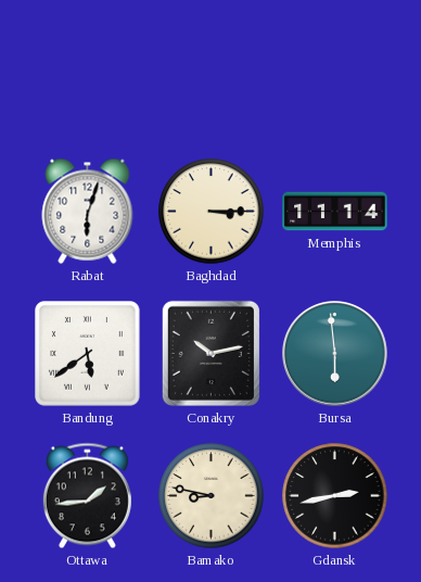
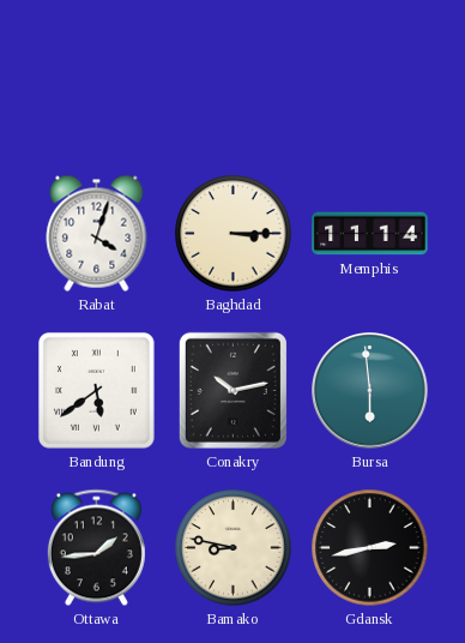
Rabat: 6:03 -> 4:03 (97, 233)
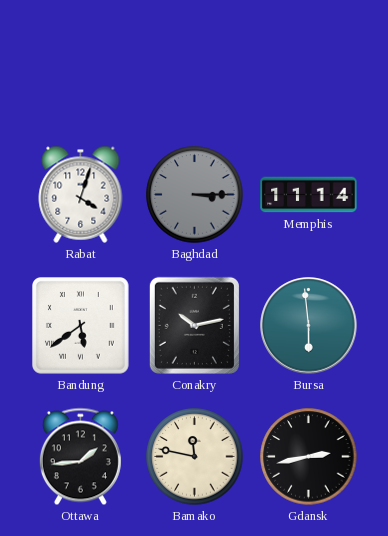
Baghdad dial: cream -> grey (195, 195)
Bamako: 8:47 -> 11:47 (195, 457)
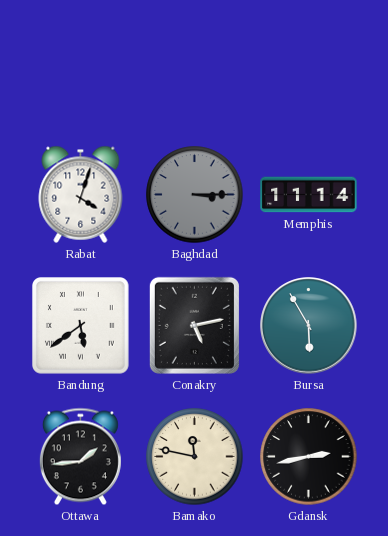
Conakry: 10:13 -> 5:13 (194, 325)
Bursa: 5:59 -> 5:55 (309, 326)
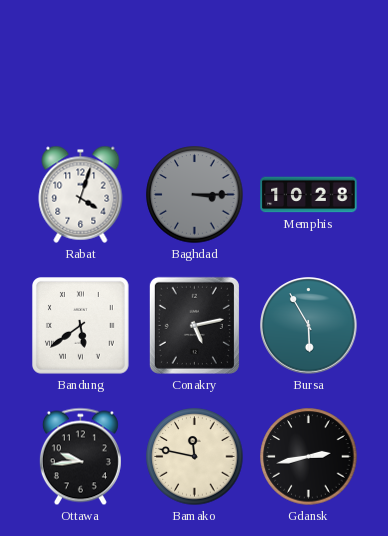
Memphis: 11:14 -> 10:28 (309, 195)
Ottawa: 1:44 -> 9:44 (80, 457)
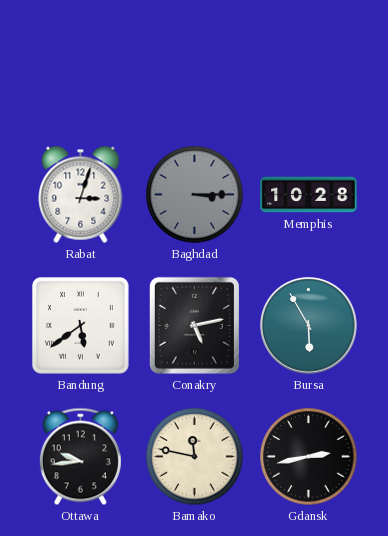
Rabat: 4:03 -> 3:03 (81, 194)
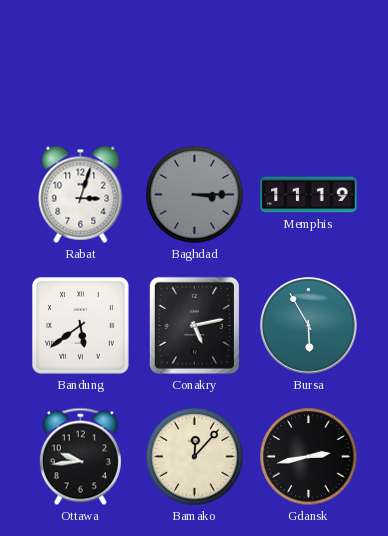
Memphis: 10:28 -> 11:19 (309, 195)
Bamako: 11:47 -> 12:07 (195, 457)
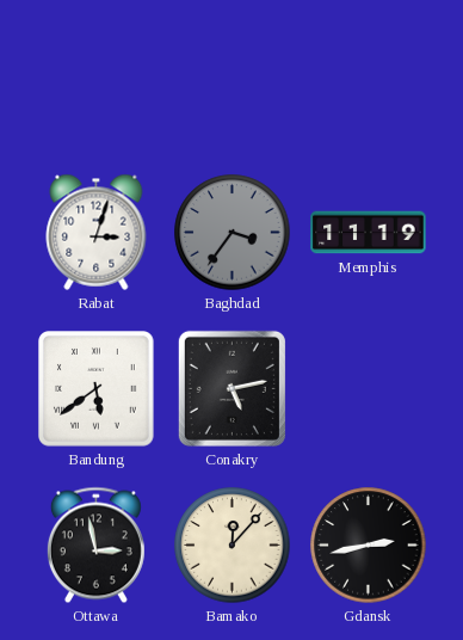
Baghdad: 3:15 -> 3:36 (233, 233)
Bursa: 5:55 -> none (309, 326)
Ottawa: 9:44 -> 2:58 (95, 546)
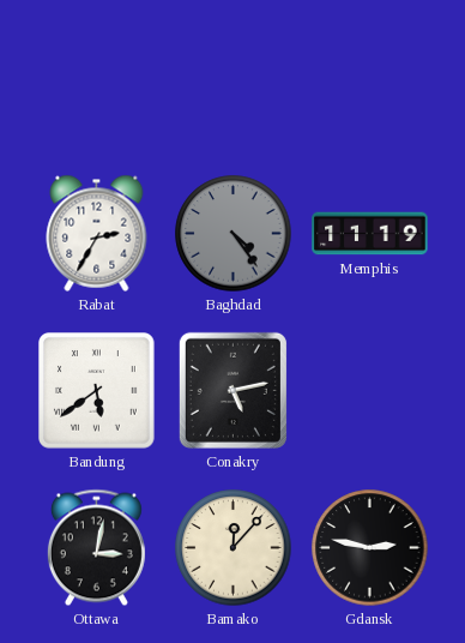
Rabat: 3:03 -> 2:35 (97, 233)
Baghdad: 3:36 -> 4:24 (234, 234)
Ottawa: 2:58 -> 3:02 (96, 548)
Gdansk: 2:43 -> 2:47 (370, 548)
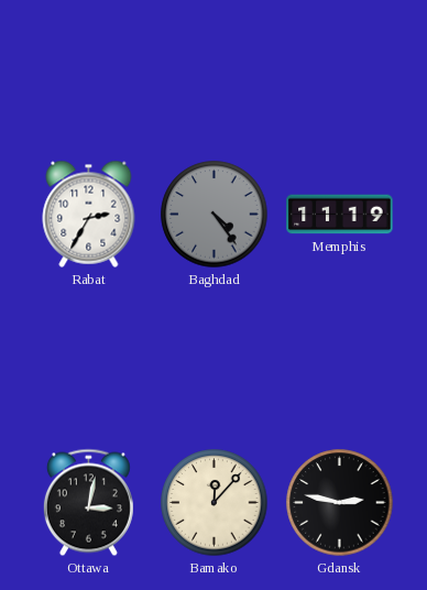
Bandung: 5:39 -> none (97, 391)
Conakry: 5:13 -> none (232, 390)
